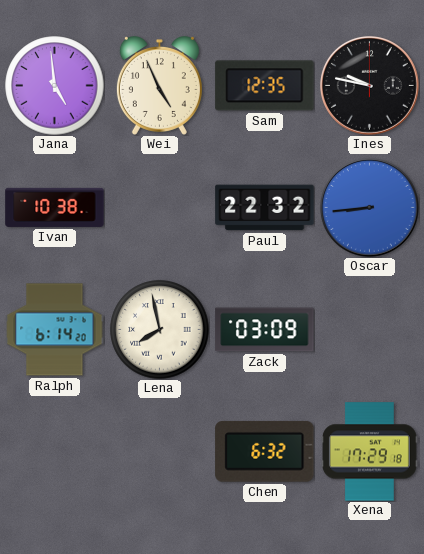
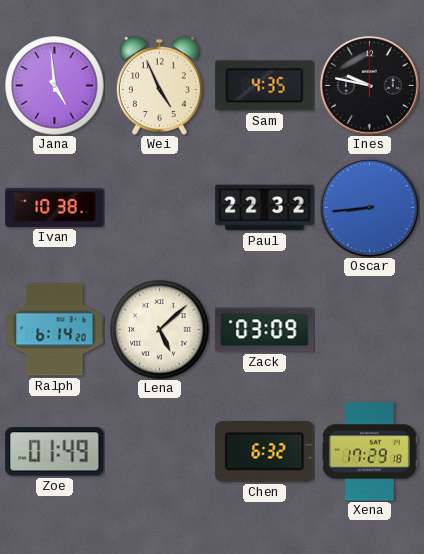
Sam: 12:35 -> 4:35 (265, 86)
Lena: 7:58 -> 5:08 (160, 330)
Zoe: none -> 01:49 (55, 452)
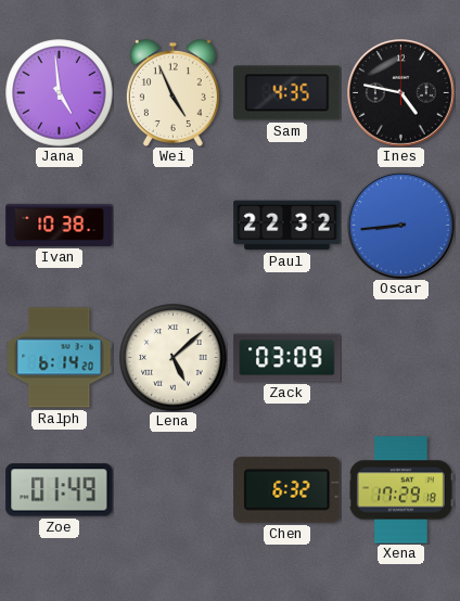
Ines: 9:47 -> 4:47 (400, 92)
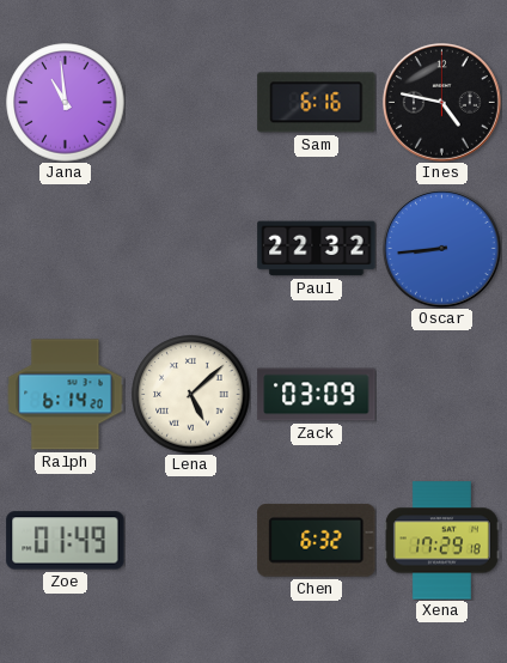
Jana: 4:59 -> 10:59 (66, 103)
Wei: 4:56 -> none (173, 93)
Sam: 4:35 -> 6:16 (317, 103)
Ivan: 10:38 -> none (60, 225)
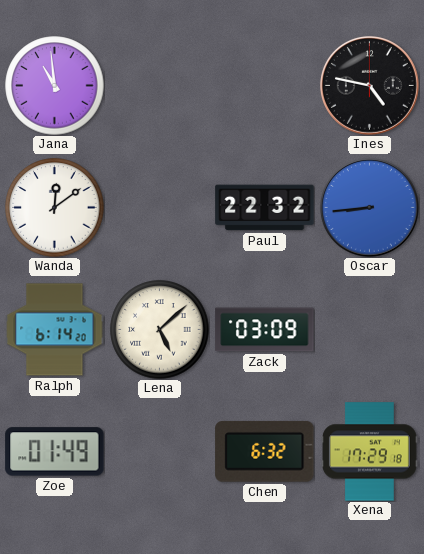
Sam: 6:16 -> none (317, 103)
Wanda: none -> 12:09 (55, 208)
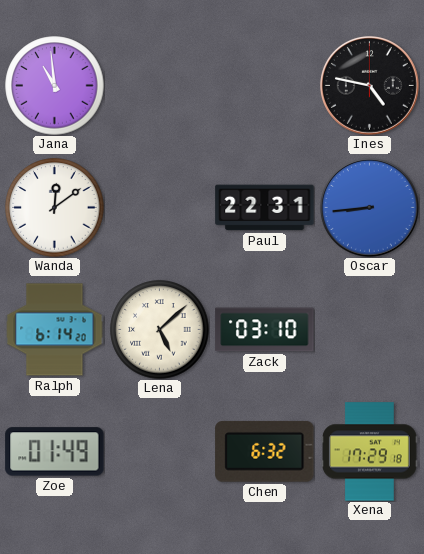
Paul: 22:32 -> 22:31 (265, 208)
Zack: 03:09 -> 03:10 (265, 330)
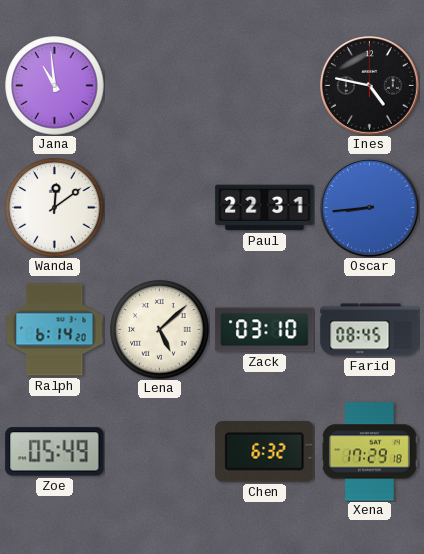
Farid: none -> 08:45 (370, 330)
Zoe: 01:49 -> 05:49 (55, 452)
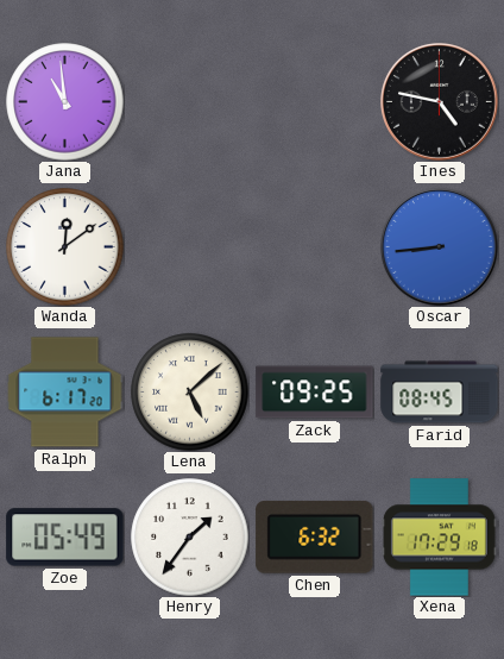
Paul: 22:31 -> none (265, 208)
Ralph: 6:14 -> 6:17 (65, 393)
Zack: 03:10 -> 09:25 (315, 393)
Henry: none -> 1:36 (190, 538)
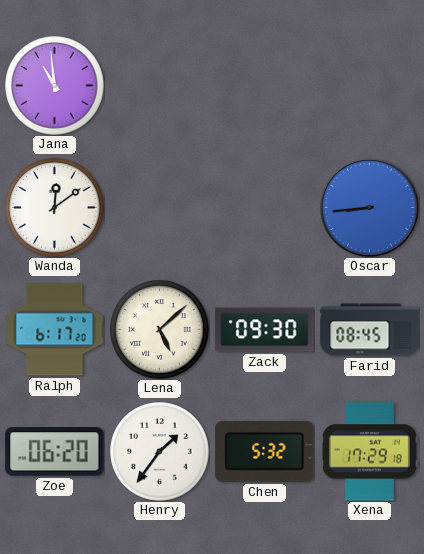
Ines: 4:47 -> none (439, 101)
Zack: 09:25 -> 09:30 (265, 330)
Zoe: 05:49 -> 06:20 (55, 452)
Chen: 6:32 -> 5:32 (265, 451)
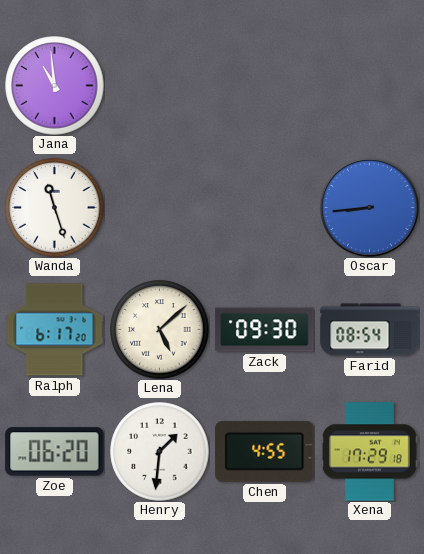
Wanda: 12:09 -> 11:27 (55, 208)
Farid: 08:45 -> 08:54 (370, 330)
Henry: 1:36 -> 1:31 (160, 452)
Chen: 5:32 -> 4:55 (265, 451)
